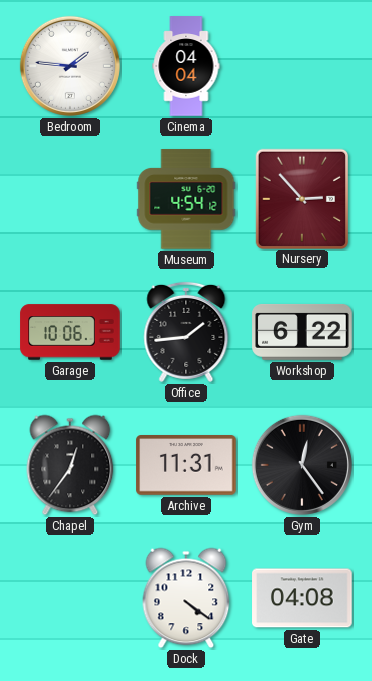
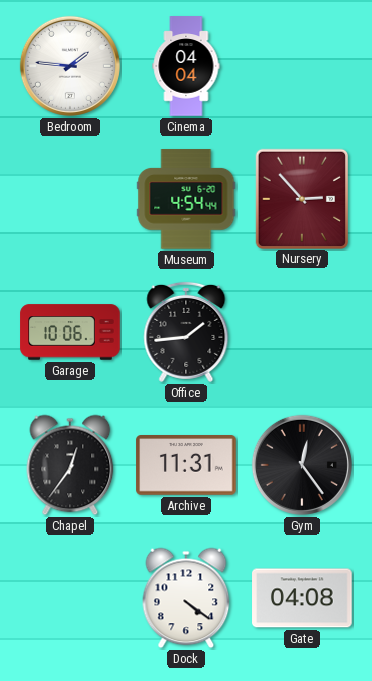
Museum: 4:54:12 -> 4:54:44 (186, 199)
Workshop: 6:22 -> none (302, 332)
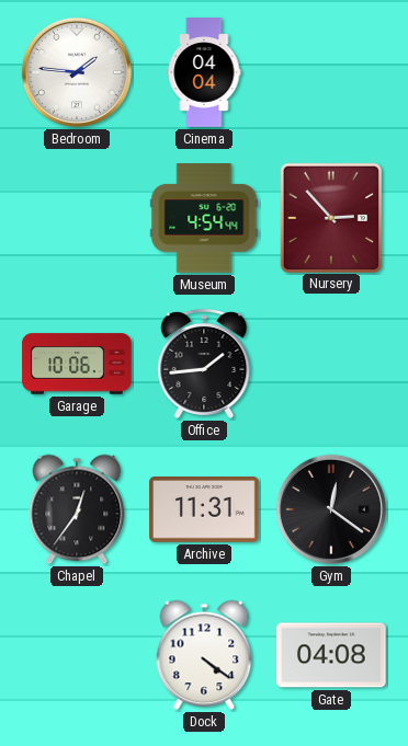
Gym: 12:24 -> 12:21 (331, 509)
